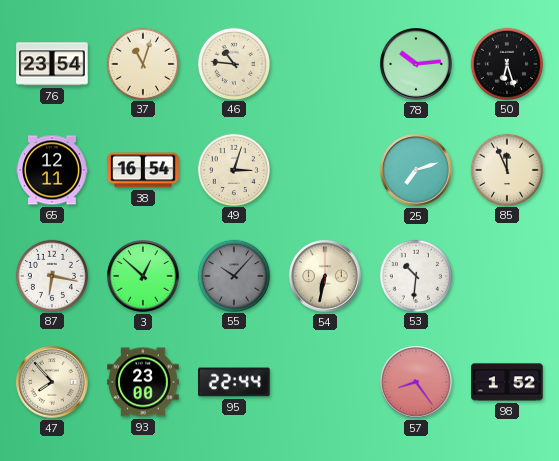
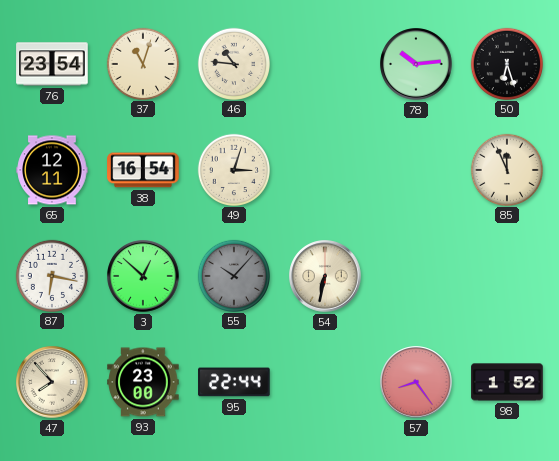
25: 7:12 -> none (416, 170)
53: 10:31 -> none (415, 275)
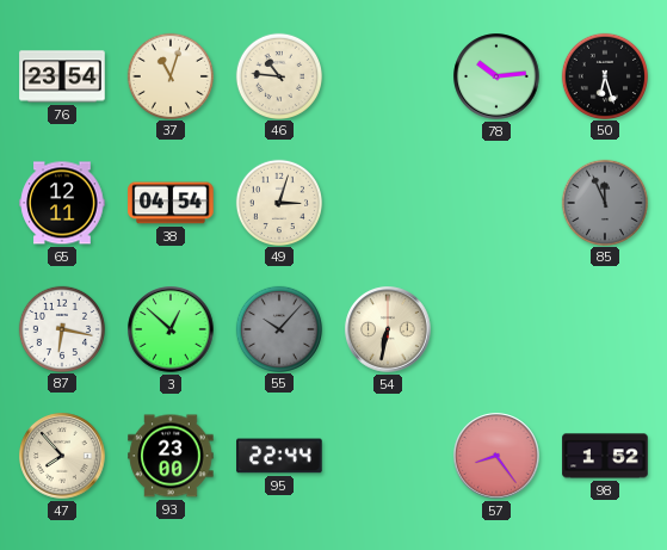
38: 16:54 -> 04:54 (171, 203)
85 dial: cream -> grey (604, 202)
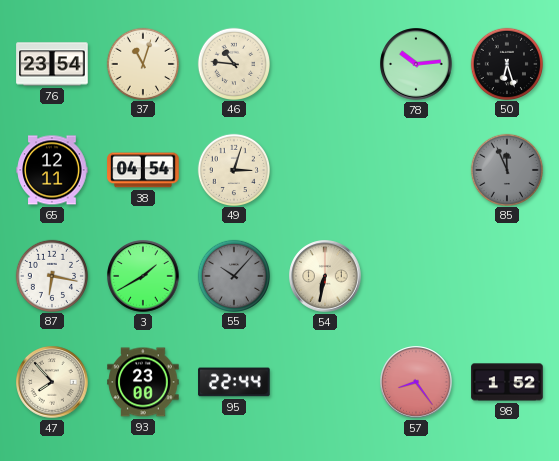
3: 12:52 -> 1:40 (143, 276)
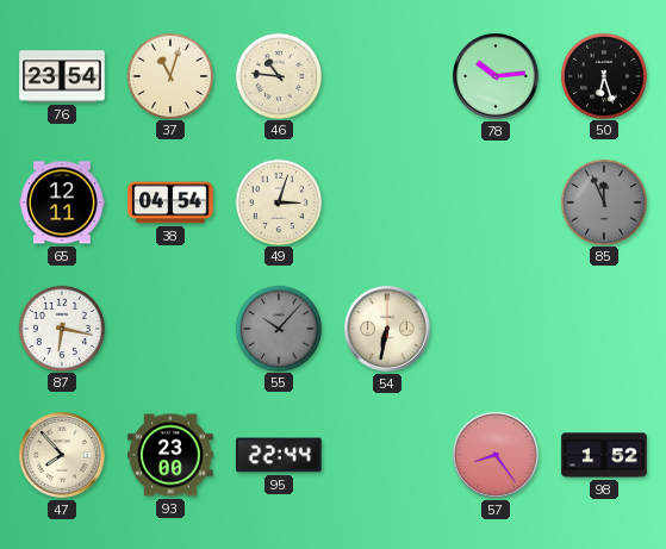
3: 1:40 -> none (143, 276)
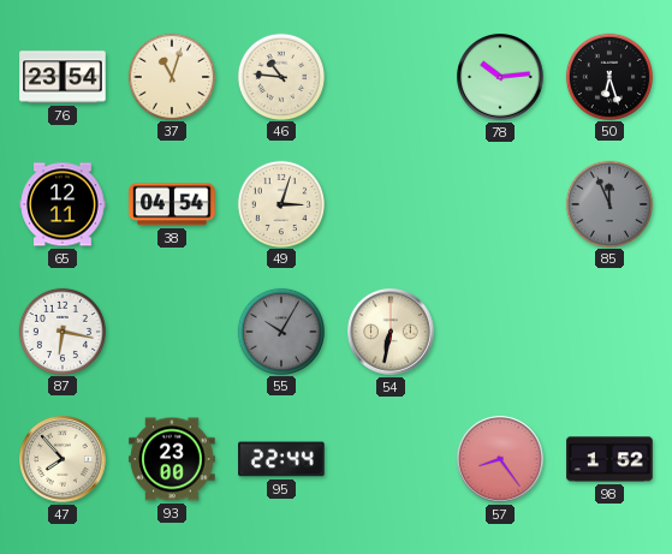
55: 10:07 -> 10:05 (280, 330)
